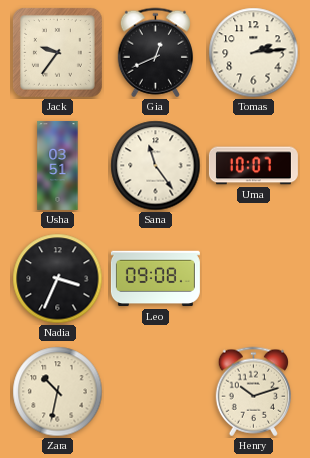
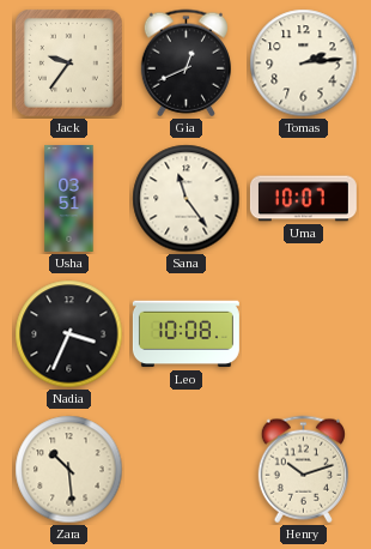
Leo: 09:08 -> 10:08 (185, 334)
Zara: 10:32 -> 10:29 (69, 470)
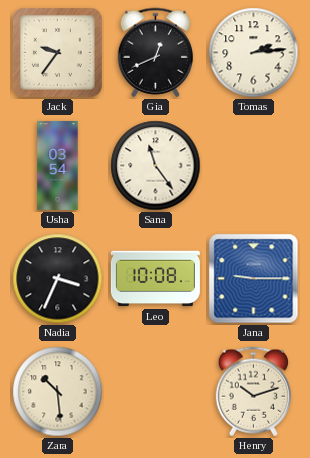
Usha: 03:51 -> 03:54 (58, 165)
Uma: 10:07 -> none (303, 199)
Jana: none -> 9:15 (254, 279)
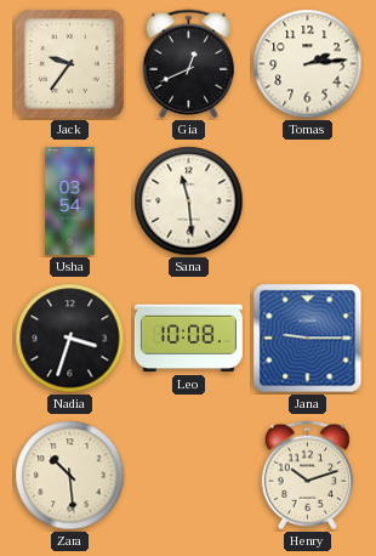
Sana: 11:24 -> 11:29 (189, 202)
Nadia: 3:34 -> 3:33 (70, 339)
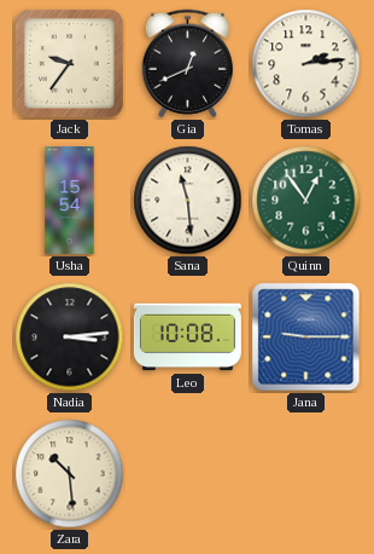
Usha: 03:54 -> 15:54 (70, 200)
Quinn: none -> 12:54 (306, 201)
Nadia: 3:33 -> 3:14 (70, 337)
Henry: 10:12 -> none (307, 476)
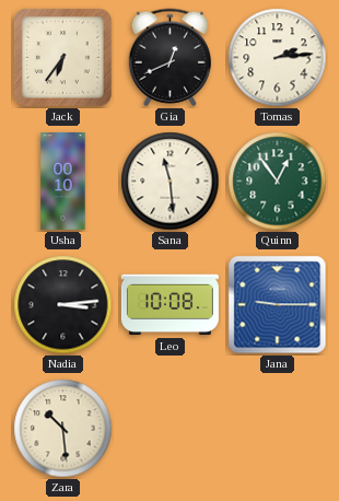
Jack: 9:36 -> 6:36 (62, 57)
Usha: 15:54 -> 00:10 (63, 180)
